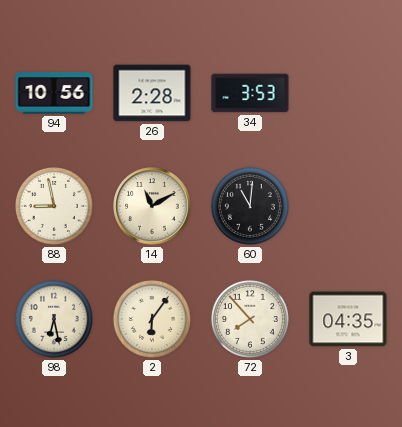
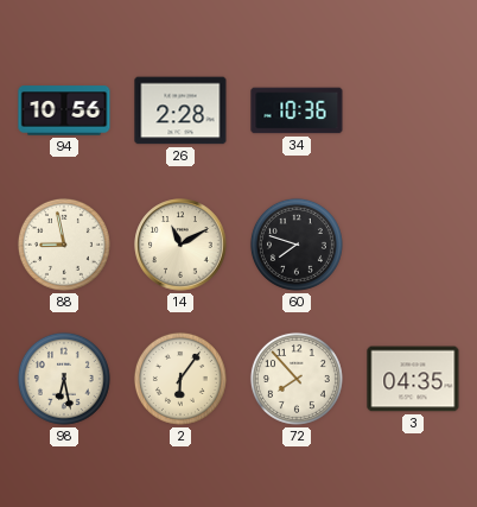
34: 3:53 -> 10:36 (297, 110)
60: 11:01 -> 7:48 (297, 245)
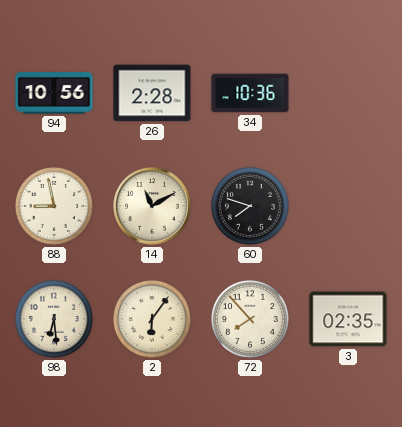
98: 6:28 -> 6:29 (54, 319)
3: 04:35 -> 02:35 (348, 319)
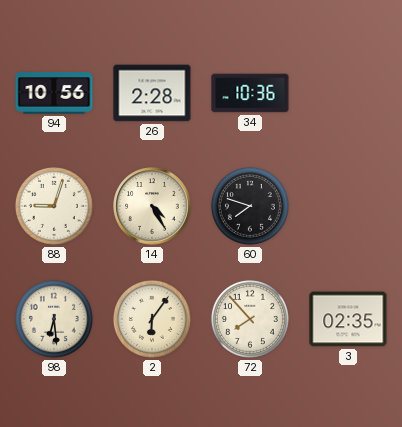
88: 8:58 -> 9:03 (54, 206)
14: 11:10 -> 4:25 (152, 206)
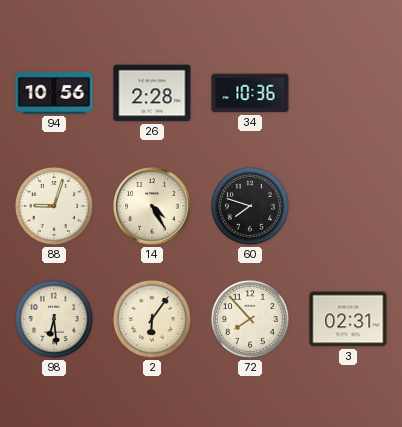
3: 02:35 -> 02:31 (348, 319)
